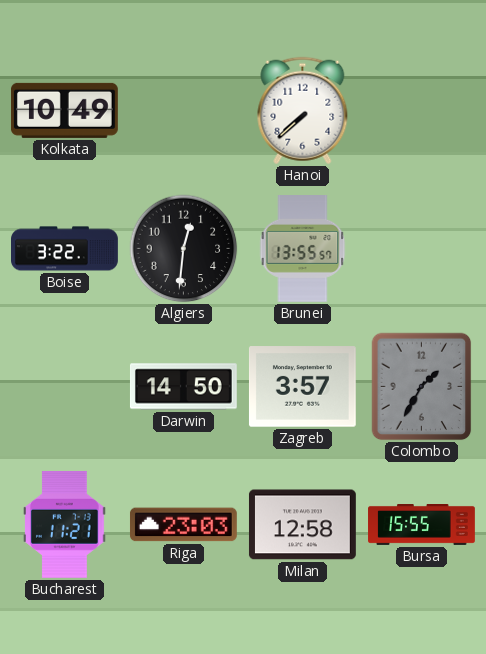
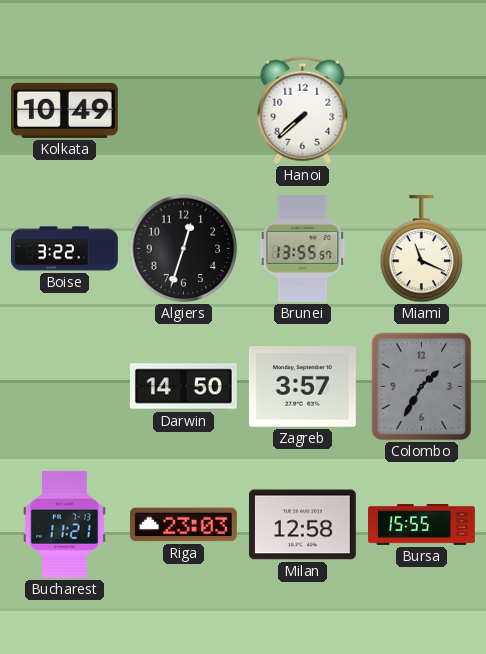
Algiers: 12:31 -> 12:33 (184, 249)
Miami: none -> 11:19 (422, 249)
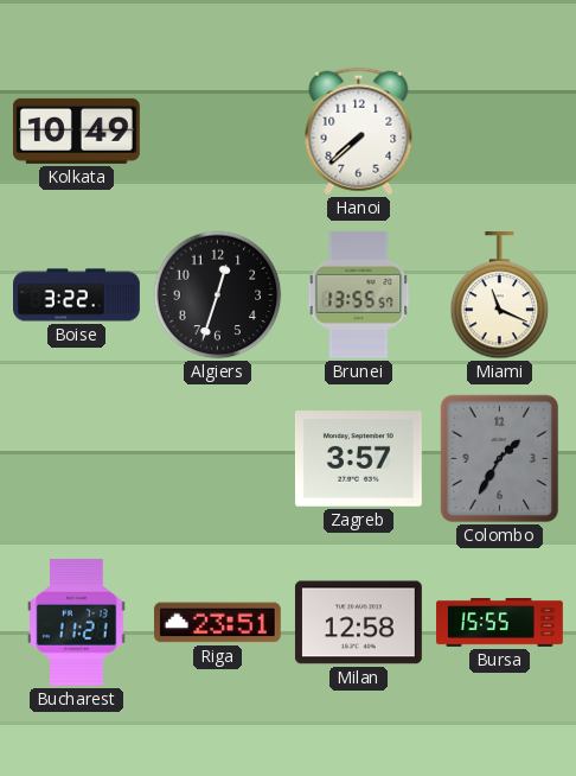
Darwin: 14:50 -> none (183, 387)
Riga: 23:03 -> 23:51 (217, 623)
